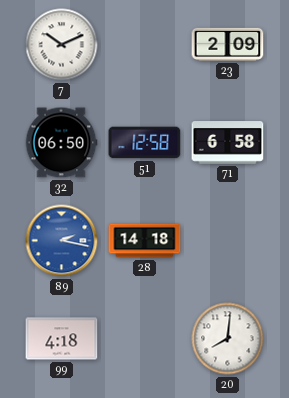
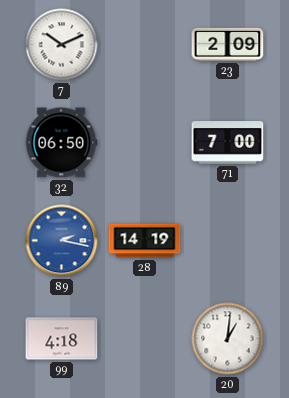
51: 12:58 -> none (145, 143)
71: 6:58 -> 7:00 (228, 143)
28: 14:18 -> 14:19 (145, 241)
20: 8:01 -> 1:01 (228, 339)
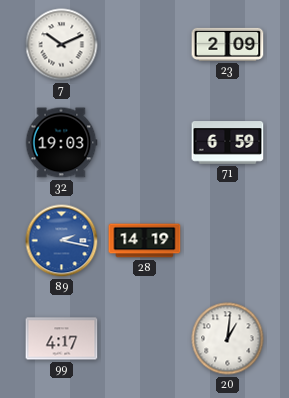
32: 06:50 -> 19:03 (61, 143)
71: 7:00 -> 6:59 (228, 143)
99: 4:18 -> 4:17 (62, 339)
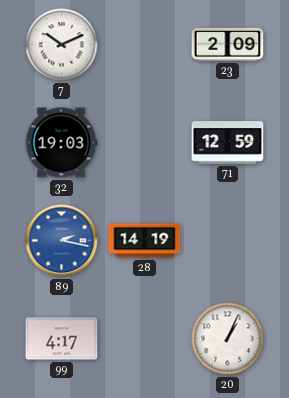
71: 6:59 -> 12:59 (228, 143)
20: 1:01 -> 1:04 (228, 339)
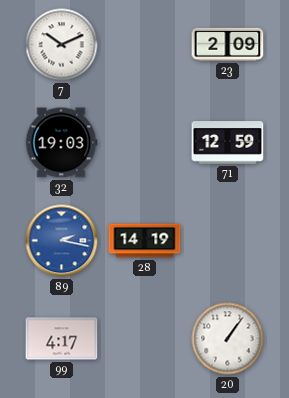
20: 1:04 -> 1:06 (228, 339)
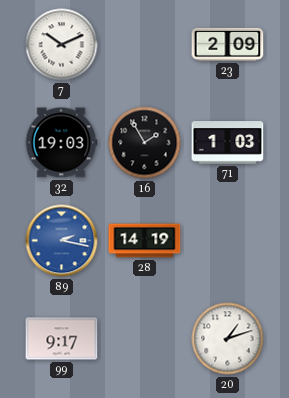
16: none -> 1:55 (145, 143)
71: 12:59 -> 1:03 (228, 143)
99: 4:17 -> 9:17 (62, 339)
20: 1:06 -> 1:12 (228, 339)
